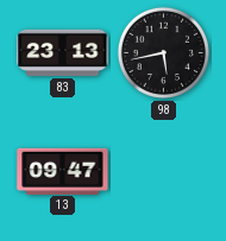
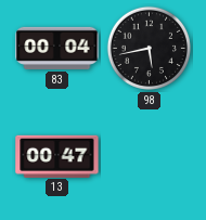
83: 23:13 -> 00:04 (57, 48)
13: 09:47 -> 00:47 (57, 156)
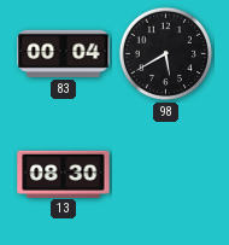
98: 5:43 -> 5:40 (165, 53)
13: 00:47 -> 08:30 (64, 174)
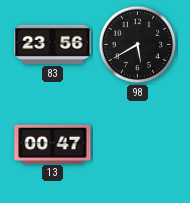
83: 00:04 -> 23:56 (53, 44)
13: 08:30 -> 00:47 (53, 144)
